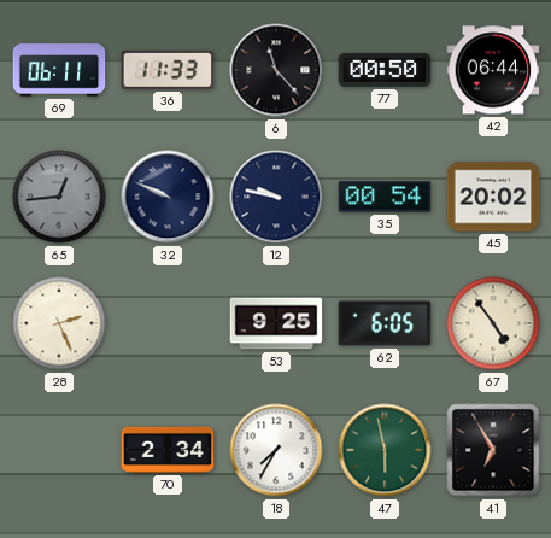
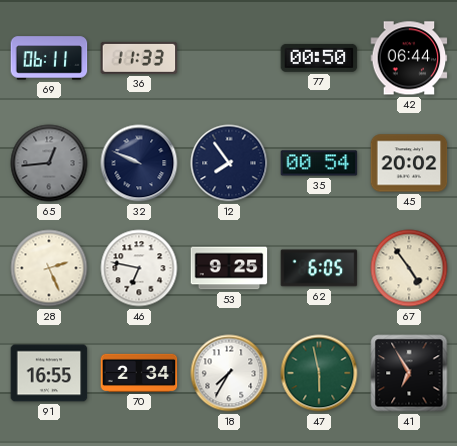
6: 11:23 -> none (276, 70)
12: 9:47 -> 7:54 (229, 163)
46: none -> 6:47 (139, 268)
91: none -> 16:55 (49, 373)
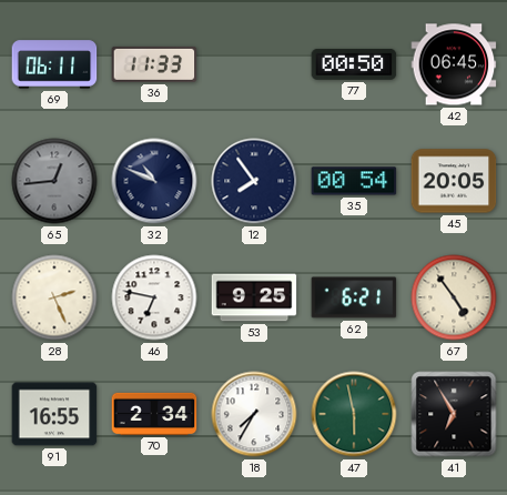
42: 06:44 -> 06:45 (454, 64)
32: 9:49 -> 10:49 (154, 181)
45: 20:02 -> 20:05 (454, 181)
62: 6:05 -> 6:21 (354, 297)
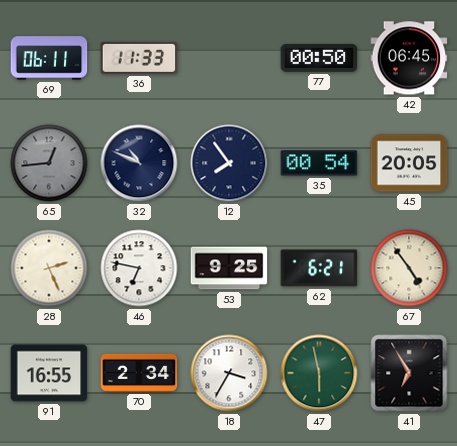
18: 7:35 -> 3:35 (229, 373)
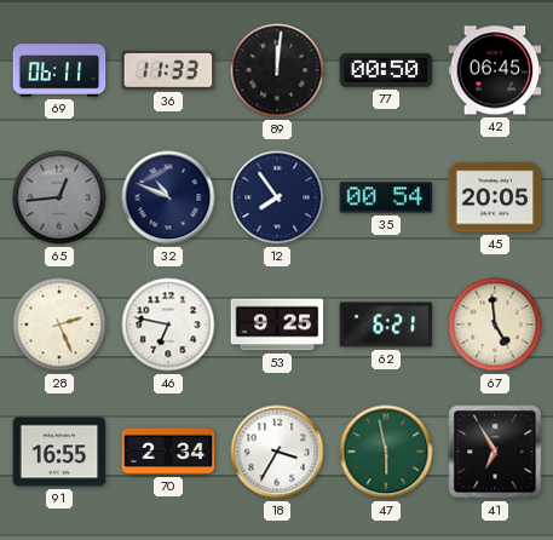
89: none -> 12:01 (277, 70)
67: 4:54 -> 4:59 (495, 324)
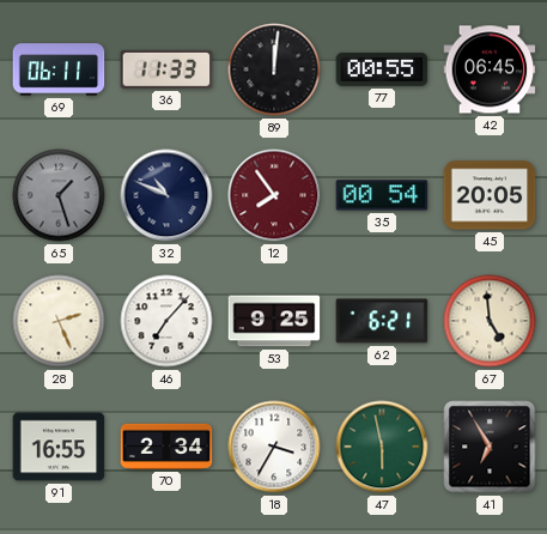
77: 00:50 -> 00:55 (382, 69)
65: 12:44 -> 1:27 (59, 195)
12 dial: navy -> burgundy (274, 195)
46: 6:47 -> 7:07 (166, 321)
